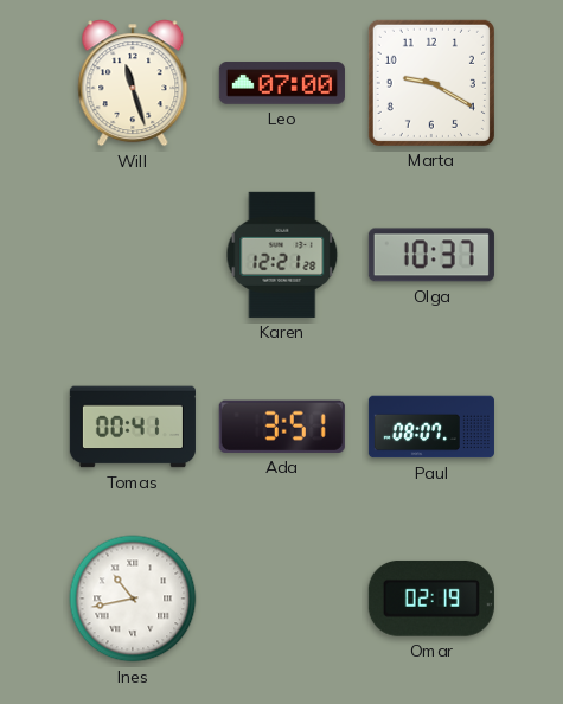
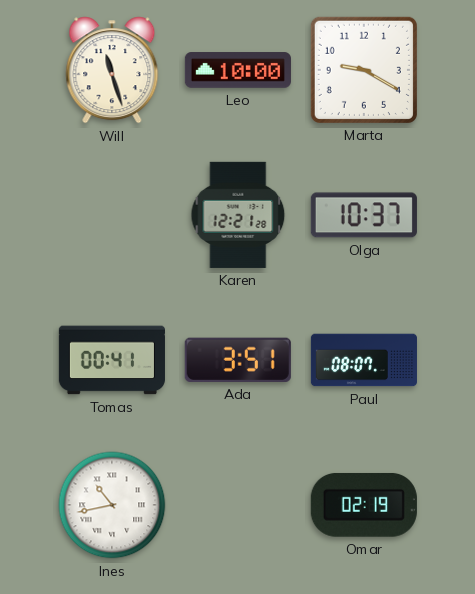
Leo: 07:00 -> 10:00 (238, 70)
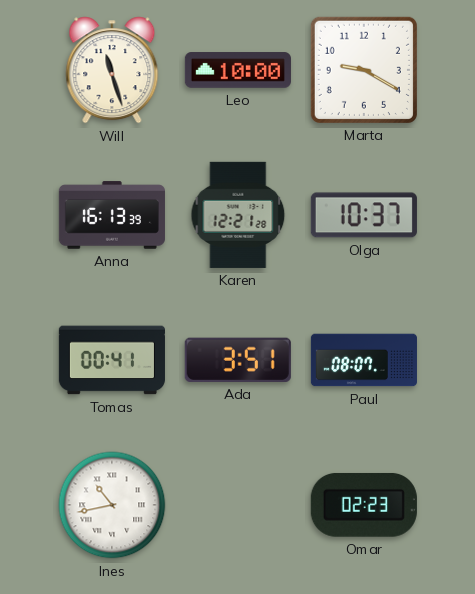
Anna: none -> 16:13 (112, 215)
Omar: 02:19 -> 02:23 (364, 505)
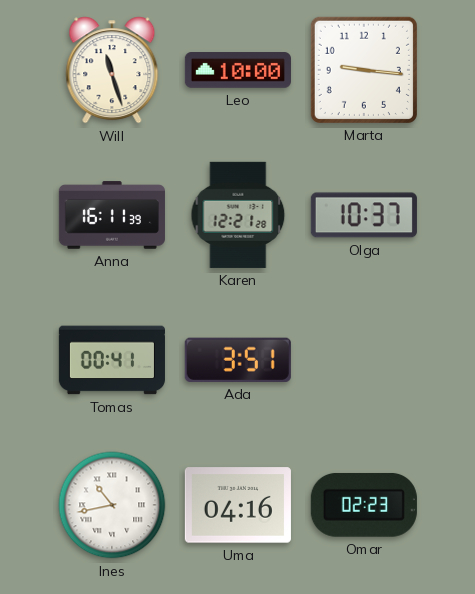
Marta: 9:20 -> 9:16 (364, 70)
Anna: 16:13 -> 16:11 (112, 215)
Paul: 08:07 -> none (364, 360)
Uma: none -> 04:16 (238, 505)
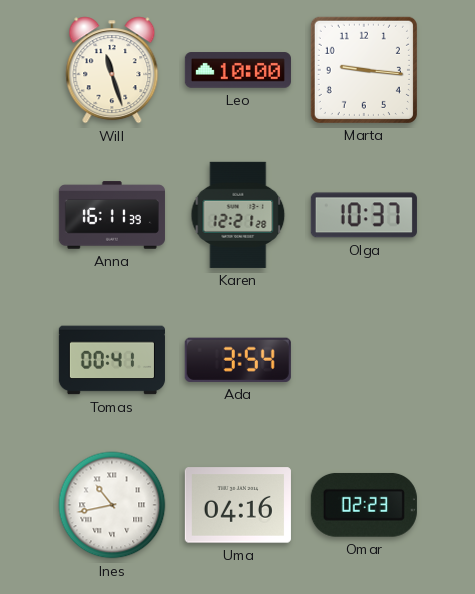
Ada: 3:51 -> 3:54 (238, 360)
